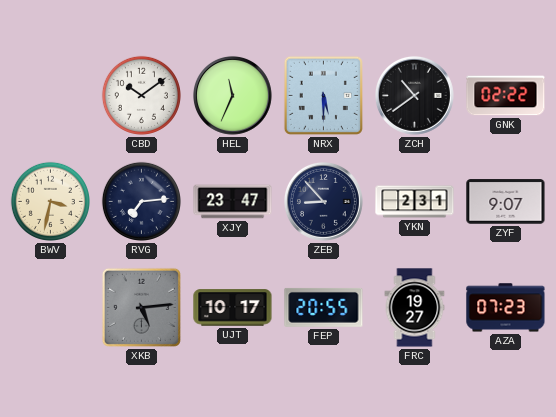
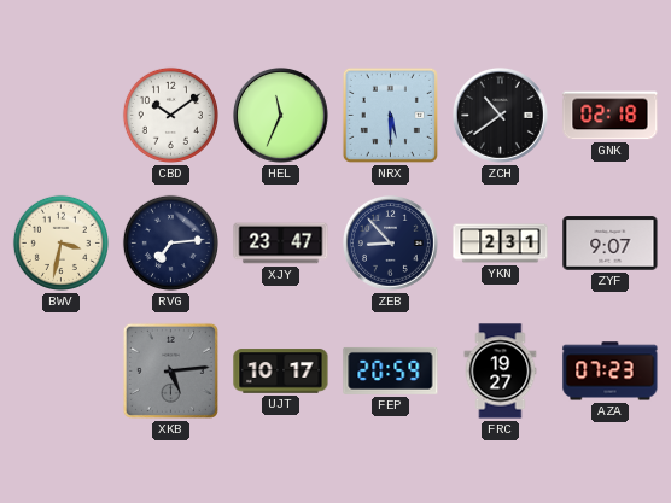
GNK: 02:22 -> 02:18 (611, 116)
FEP: 20:55 -> 20:59 (391, 370)
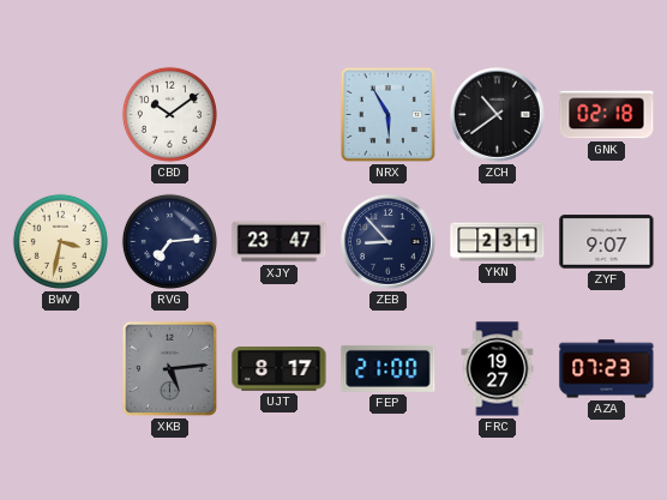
HEL: 11:34 -> none (281, 116)
NRX: 5:30 -> 5:55 (387, 114)
UJT: 10:17 -> 8:17 (280, 369)
FEP: 20:59 -> 21:00 (389, 368)
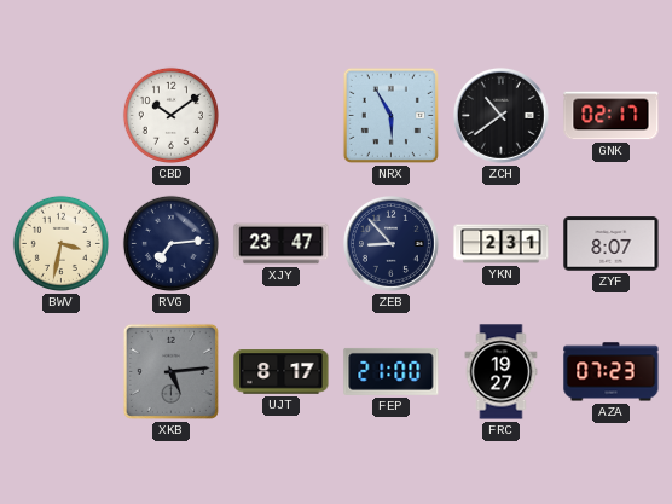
GNK: 02:18 -> 02:17 (612, 116)
ZYF: 9:07 -> 8:07 (612, 244)
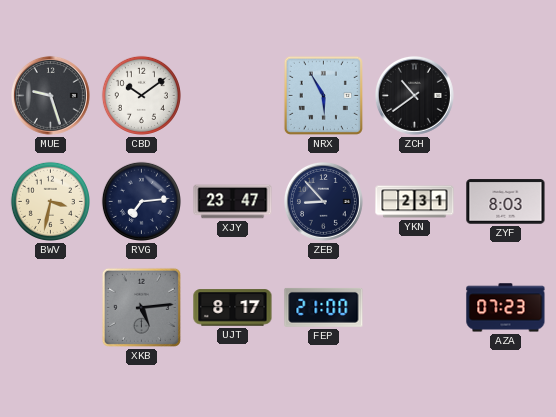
MUE: none -> 9:27 (51, 96)
GNK: 02:17 -> none (612, 116)
ZYF: 8:07 -> 8:03 (506, 202)
FRC: 19:27 -> none (502, 372)
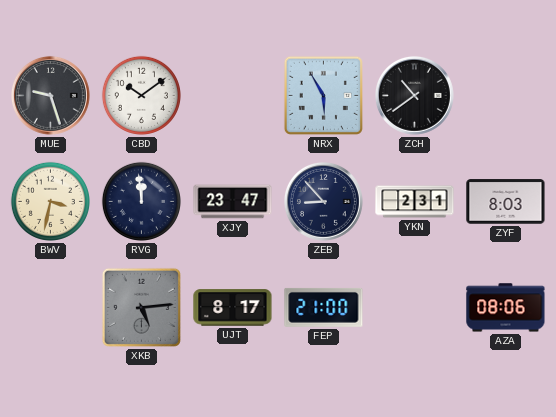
RVG: 7:14 -> 11:59 (141, 201)
AZA: 07:23 -> 08:06 (506, 308)
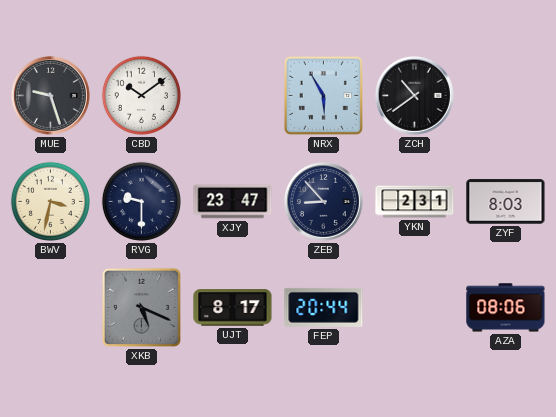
RVG: 11:59 -> 9:30 (141, 201)
XKB: 5:14 -> 5:19 (141, 307)
FEP: 21:00 -> 20:44 (324, 307)
